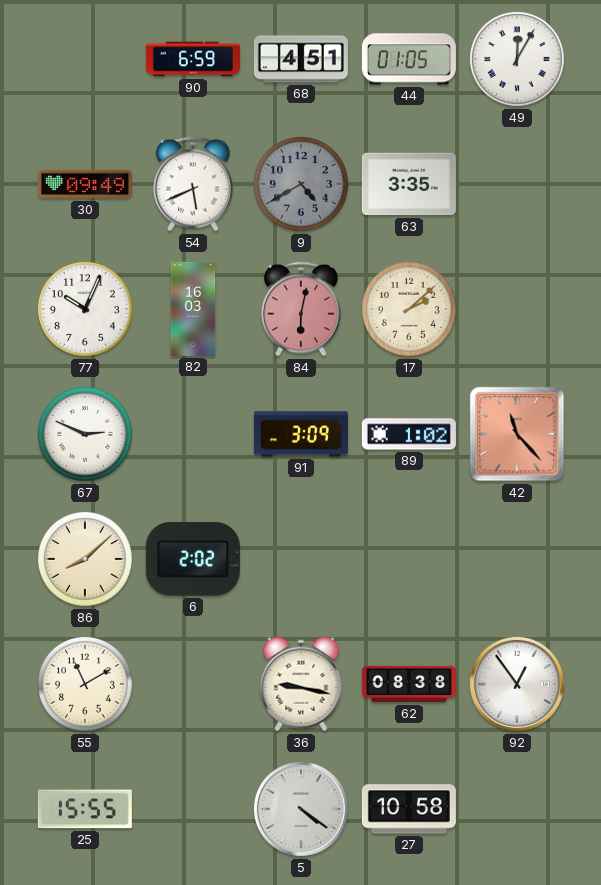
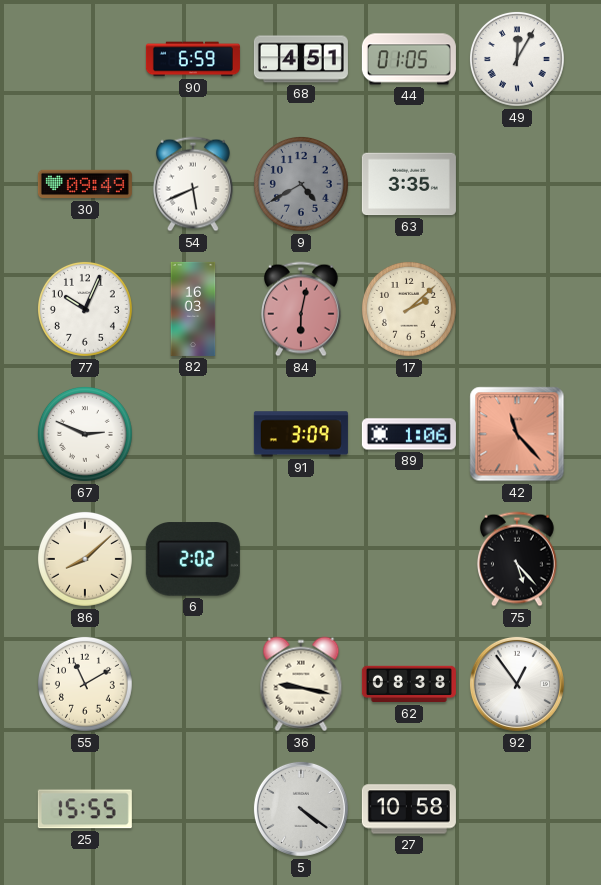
89: 1:02 -> 1:06 (409, 434)
75: none -> 5:23 (517, 559)
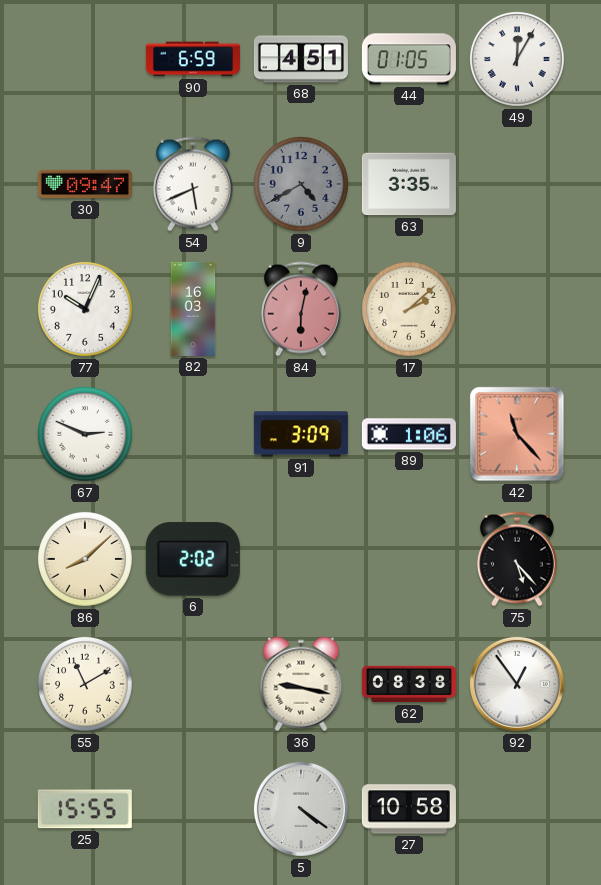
30: 09:49 -> 09:47 (85, 184)
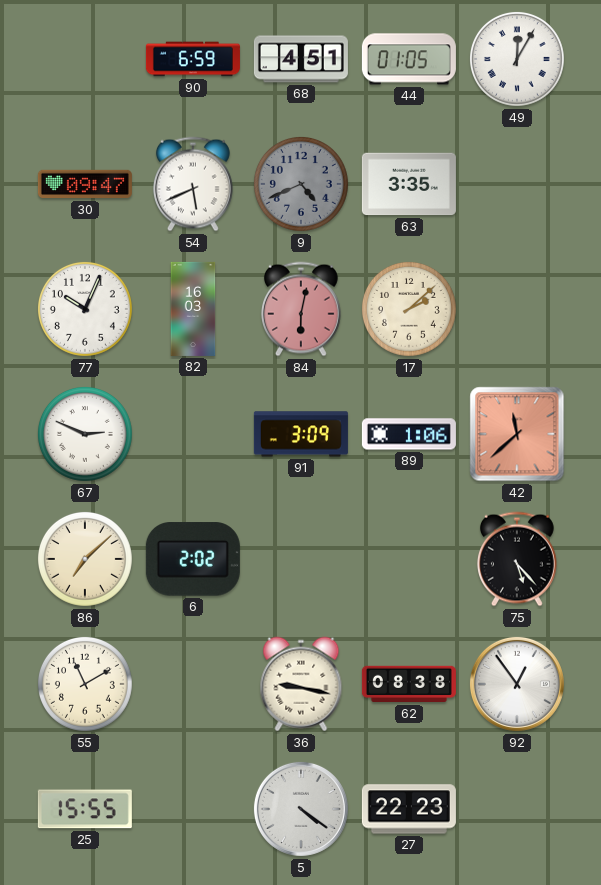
9: 4:40 -> 4:41 (301, 184)
42: 11:23 -> 11:38 (517, 434)
86: 8:08 -> 7:08 (85, 559)
27: 10:58 -> 22:23 (409, 809)
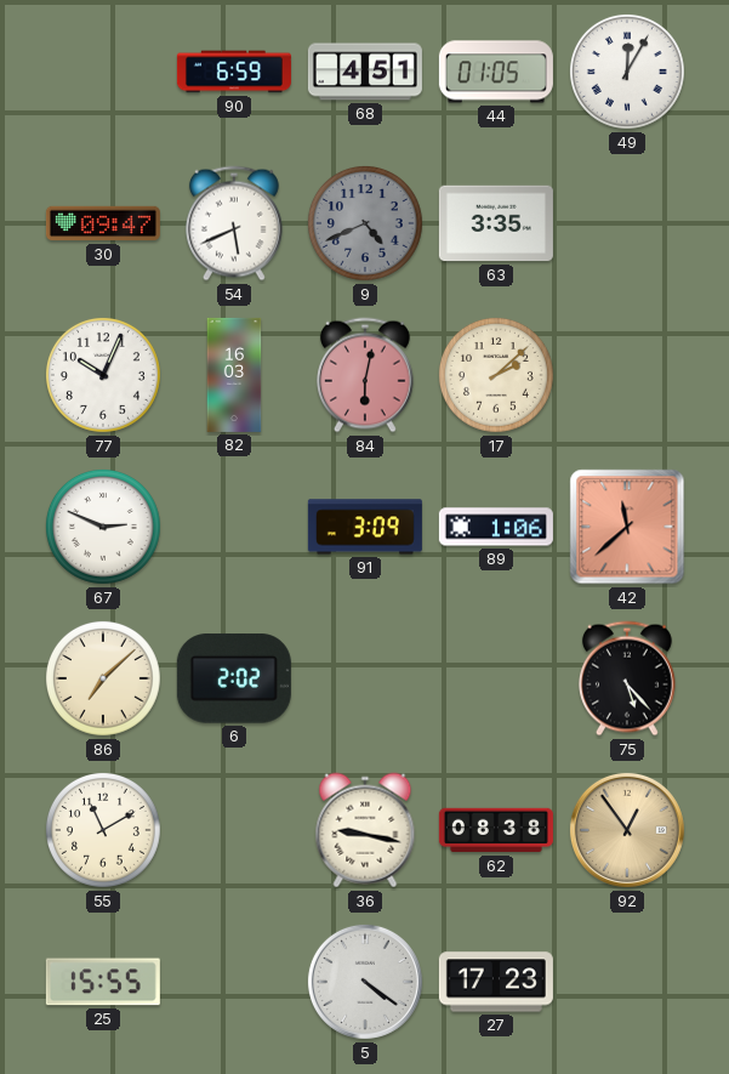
92 dial: white -> champagne (627, 830)
27: 22:23 -> 17:23 (496, 982)
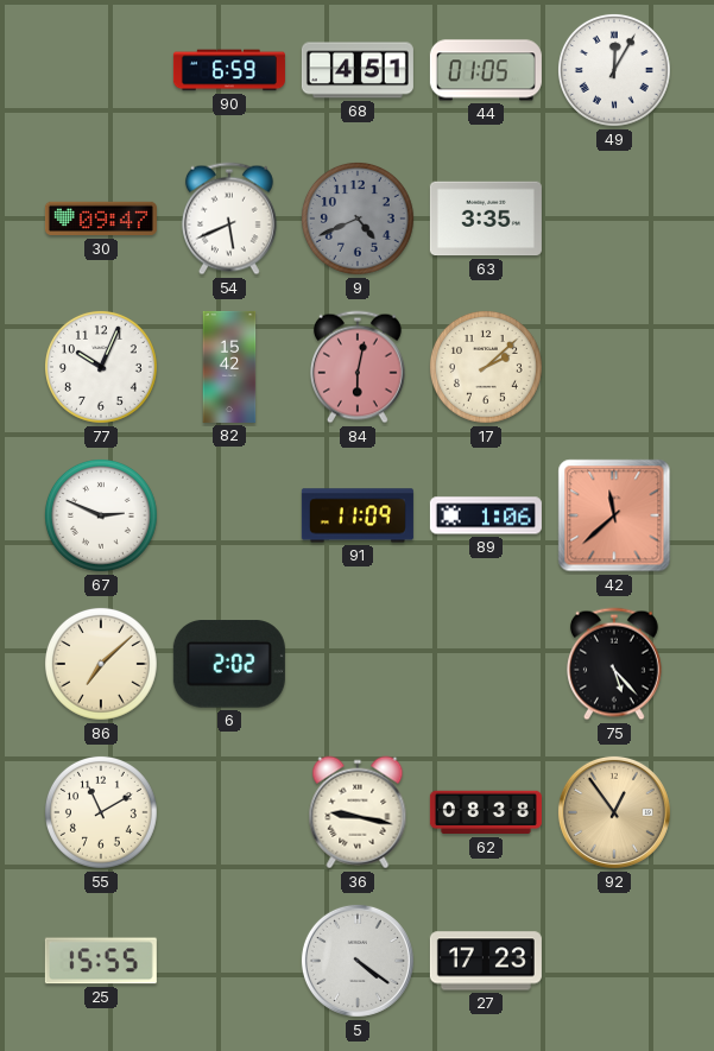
82: 16:03 -> 15:42 (229, 367)
91: 3:09 -> 11:09 (358, 515)
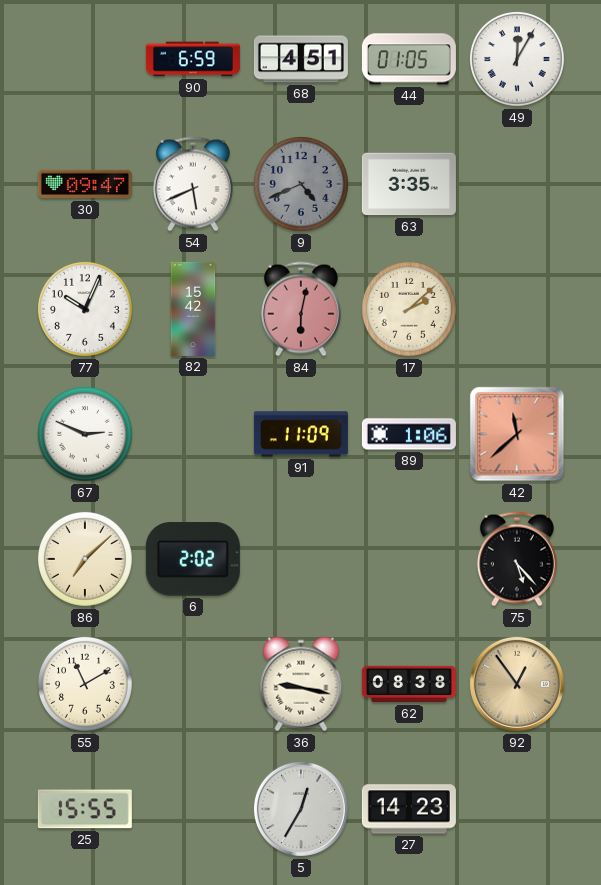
5: 4:21 -> 12:35 (301, 809)
27: 17:23 -> 14:23 (409, 809)
